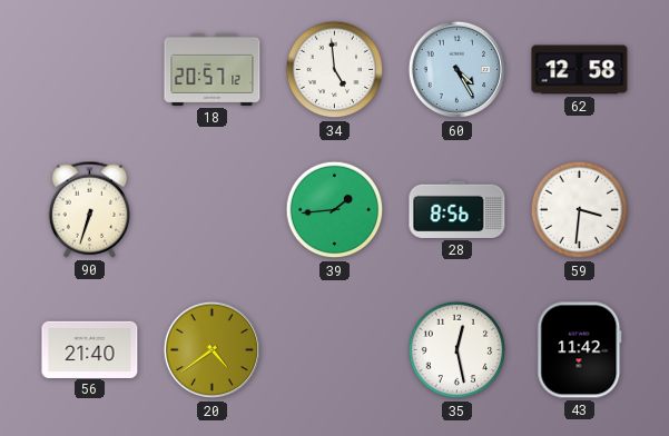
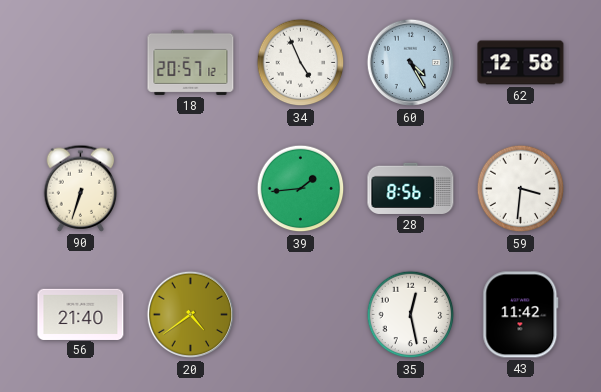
34: 4:59 -> 4:56 (301, 63)
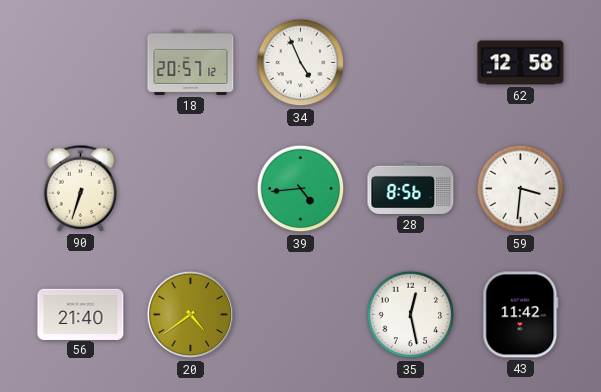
60: 4:25 -> none (411, 63)
39: 1:44 -> 4:44 (301, 189)
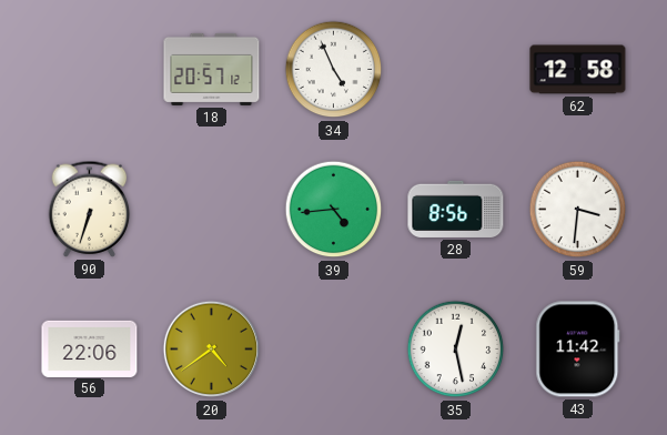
56: 21:40 -> 22:06 (90, 348)
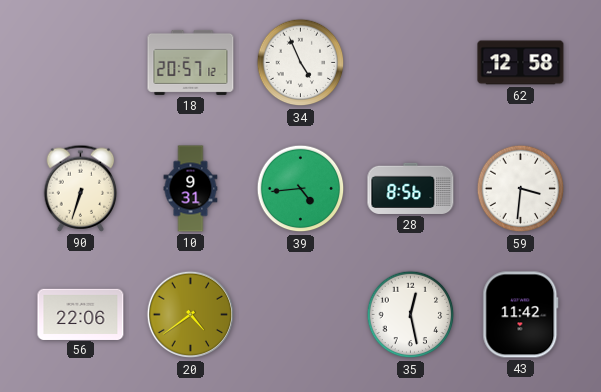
10: none -> 9:31 (191, 189)
